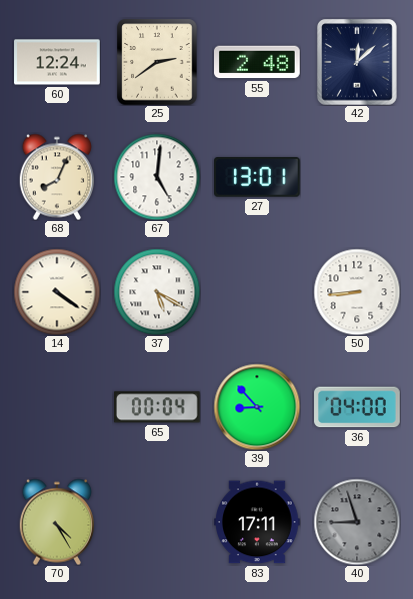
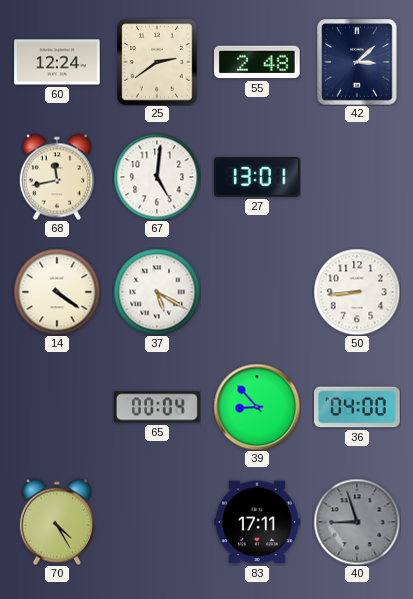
42: 12:08 -> 3:08 (357, 62)
68: 8:04 -> 11:43 (57, 177)
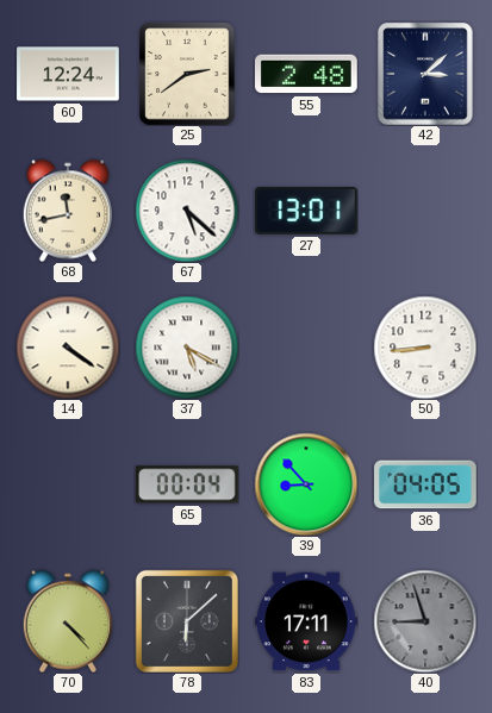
67: 5:01 -> 5:22 (187, 211)
36: 04:00 -> 04:05 (425, 484)
70: 4:25 -> 4:23 (68, 621)
78: none -> 6:08 (187, 621)
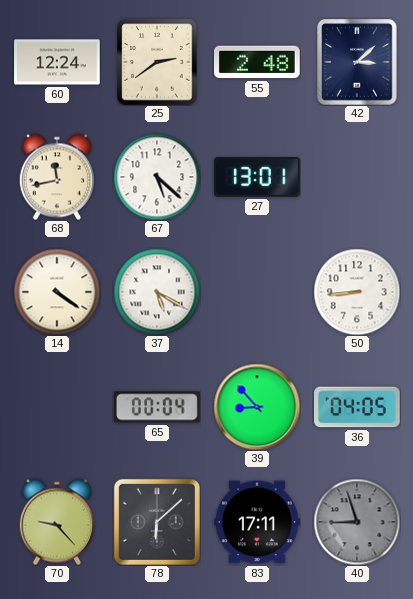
70: 4:23 -> 9:23 (57, 522)
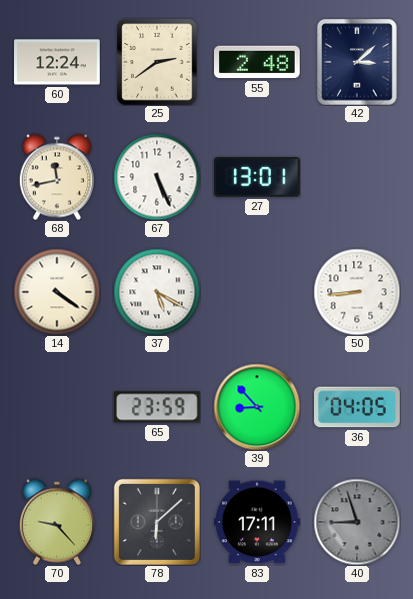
67: 5:22 -> 5:26 (157, 177)
65: 00:04 -> 23:59 (157, 407)
